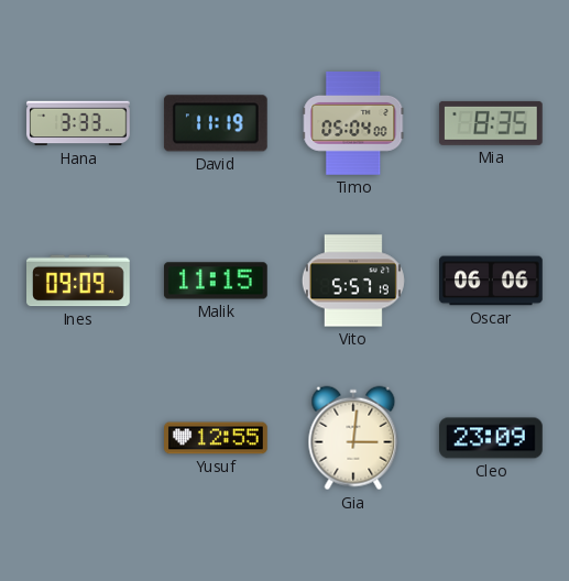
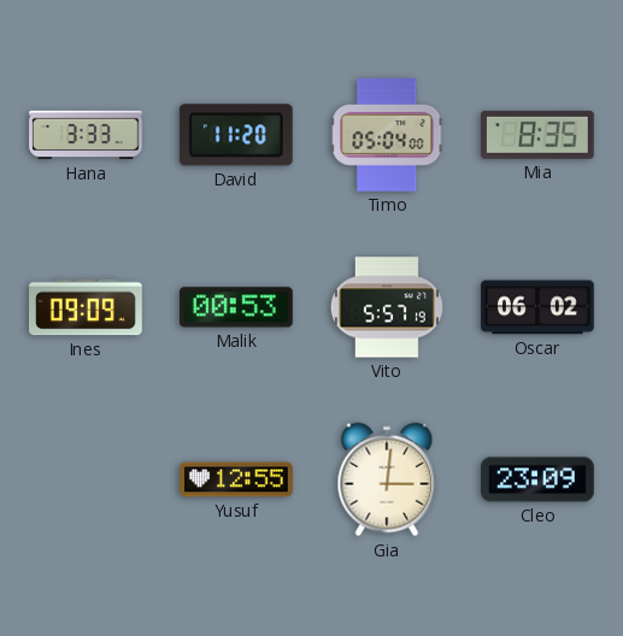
David: 11:19 -> 11:20 (236, 135)
Malik: 11:15 -> 00:53 (236, 307)
Oscar: 06:06 -> 06:02 (537, 307)
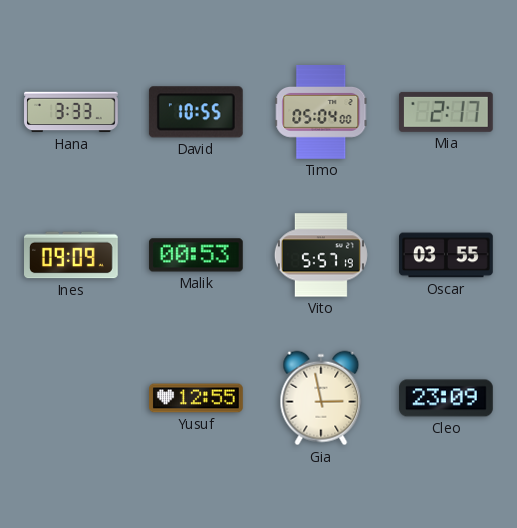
David: 11:20 -> 10:55 (196, 112)
Mia: 8:35 -> 2:17 (446, 112)
Oscar: 06:02 -> 03:55 (446, 255)
Gia: 3:01 -> 2:58 (321, 398)
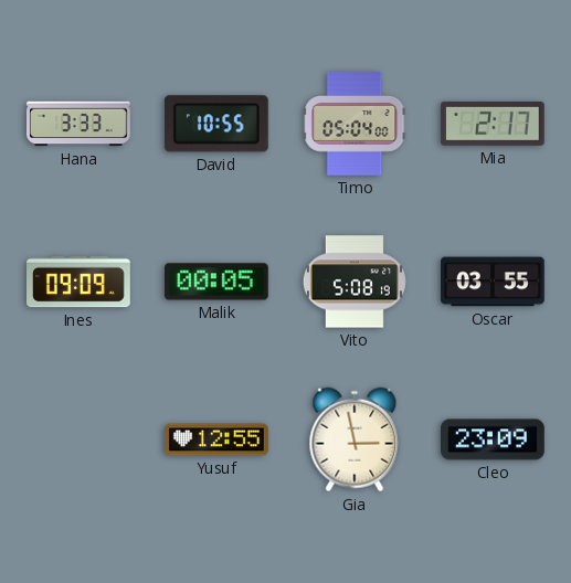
Malik: 00:53 -> 00:05 (216, 282)
Vito: 5:57 -> 5:08 (355, 282)
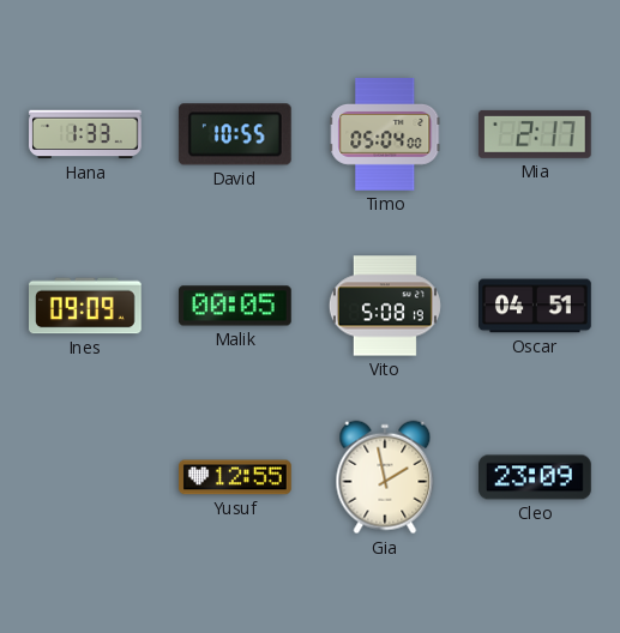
Hana: 3:33 -> 1:33 (85, 134)
Oscar: 03:55 -> 04:51 (535, 306)
Gia: 2:58 -> 1:58 (385, 477)
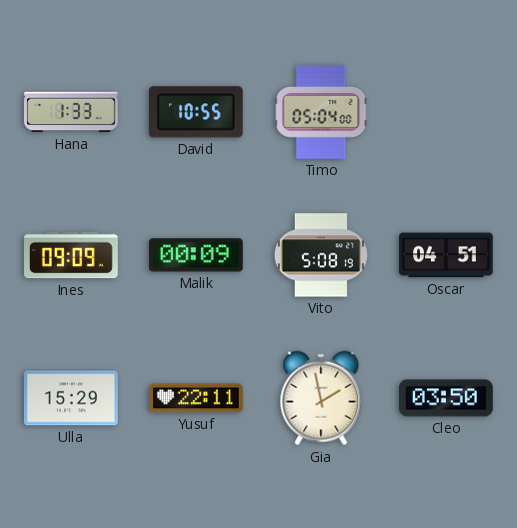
Mia: 2:17 -> none (535, 134)
Malik: 00:05 -> 00:09 (196, 255)
Ulla: none -> 15:29 (72, 398)
Yusuf: 12:55 -> 22:11 (196, 398)
Cleo: 23:09 -> 03:50 (447, 398)
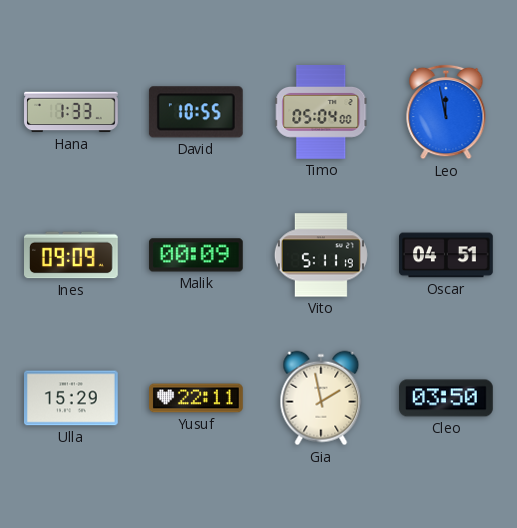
Leo: none -> 11:58 (446, 112)
Vito: 5:08 -> 5:11 (321, 255)
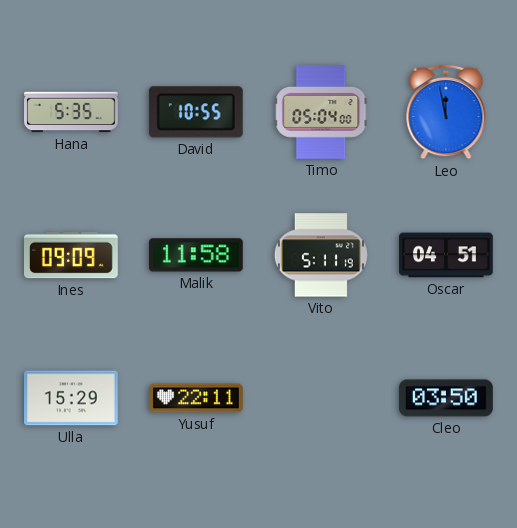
Hana: 1:33 -> 5:35 (71, 112)
Malik: 00:09 -> 11:58 (196, 255)
Gia: 1:58 -> none (321, 398)
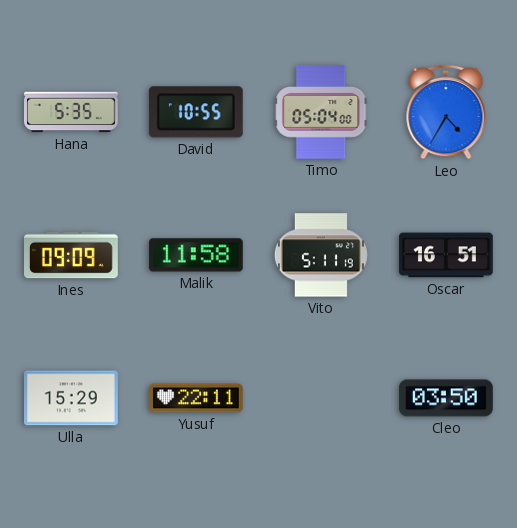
Leo: 11:58 -> 4:35 (446, 112)
Oscar: 04:51 -> 16:51 (446, 255)
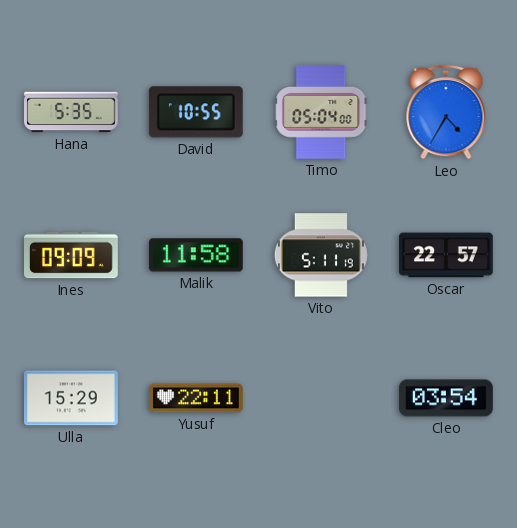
Oscar: 16:51 -> 22:57 (446, 255)
Cleo: 03:50 -> 03:54 (447, 398)
